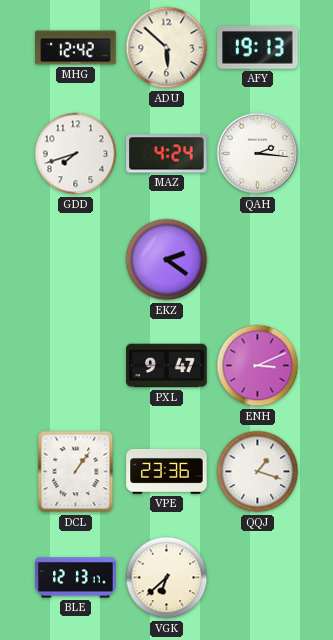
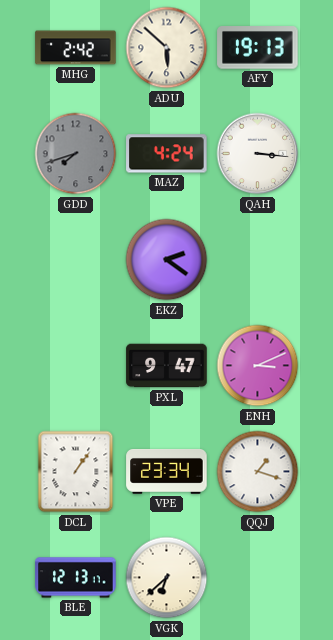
MHG: 12:42 -> 2:42 (76, 48)
GDD dial: white -> grey (76, 154)
QAH: 2:16 -> 3:16 (258, 154)
VPE: 23:36 -> 23:34 (167, 472)
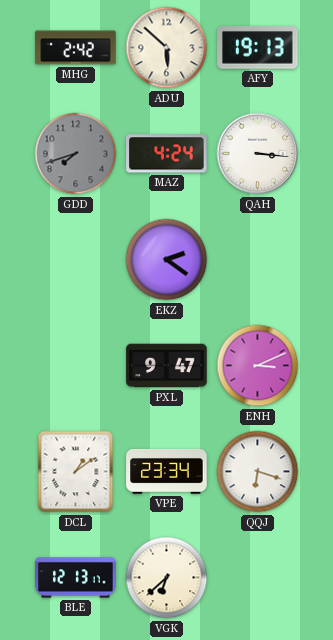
DCL: 1:06 -> 1:09 (76, 472)
QQJ: 1:18 -> 6:18 (258, 472)
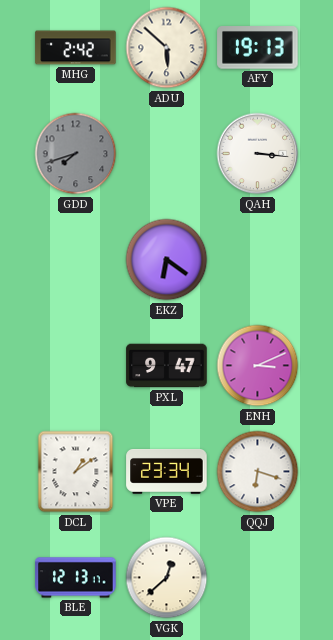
MAZ: 4:24 -> none (167, 154)
EKZ: 2:21 -> 6:21 (167, 260)
VGK: 6:38 -> 12:38 (167, 578)
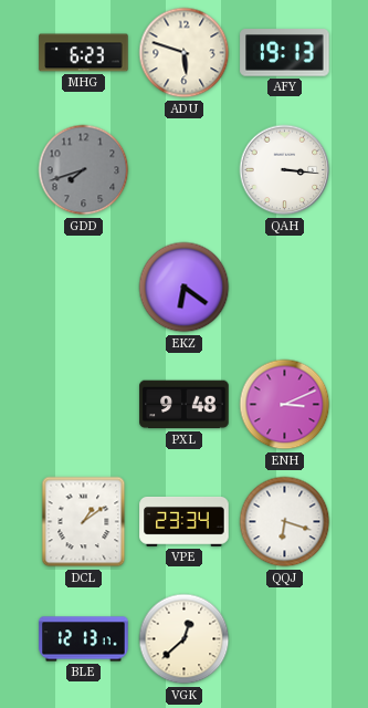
MHG: 2:42 -> 6:23 (84, 53)
ADU: 5:52 -> 5:48 (185, 53)
PXL: 9:47 -> 9:48 (185, 405)
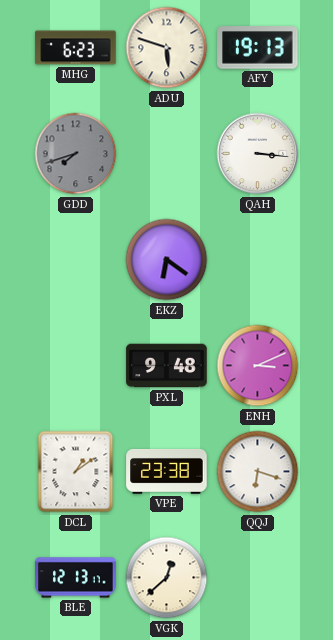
VPE: 23:34 -> 23:38 (167, 472)
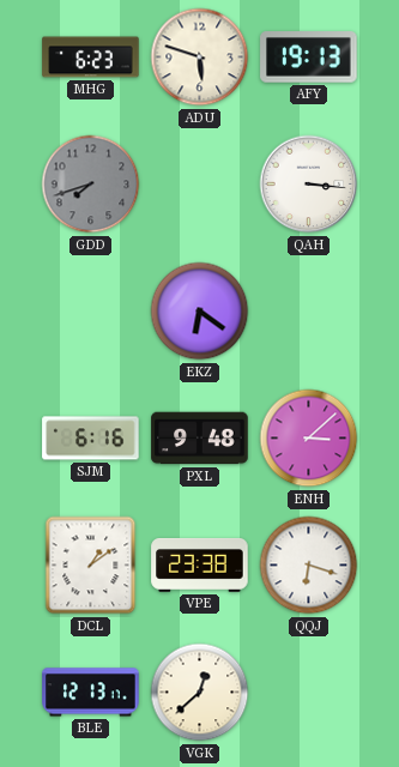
SJM: none -> 6:16 (91, 439)
ENH: 3:11 -> 3:08 (309, 439)
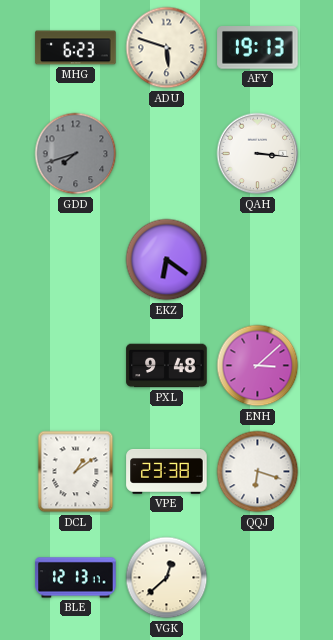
SJM: 6:16 -> none (91, 439)
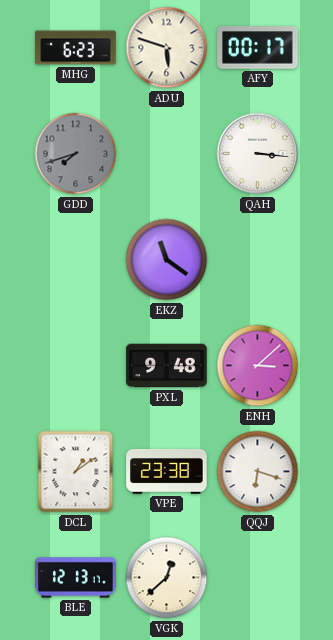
AFY: 19:13 -> 00:17 (258, 48)
EKZ: 6:21 -> 11:21 (167, 260)
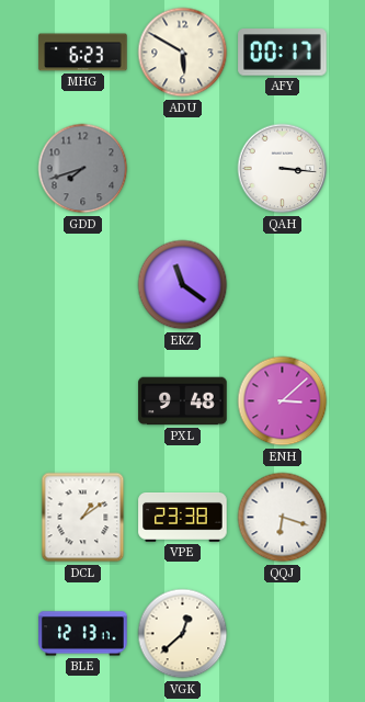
ADU: 5:48 -> 5:50 (183, 53)
